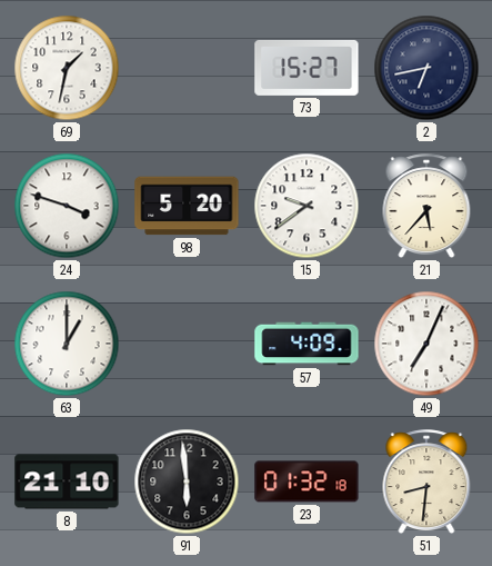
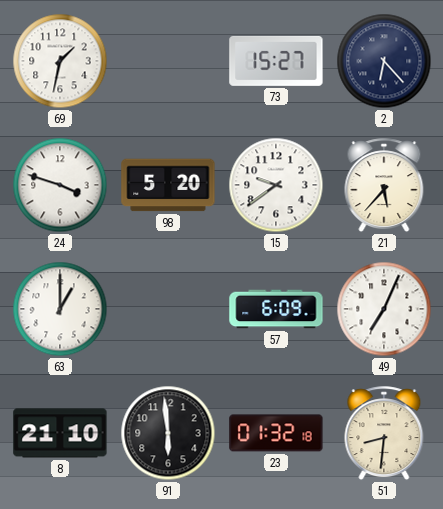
2: 6:43 -> 6:23 (384, 61)
57: 4:09 -> 6:09 (276, 309)
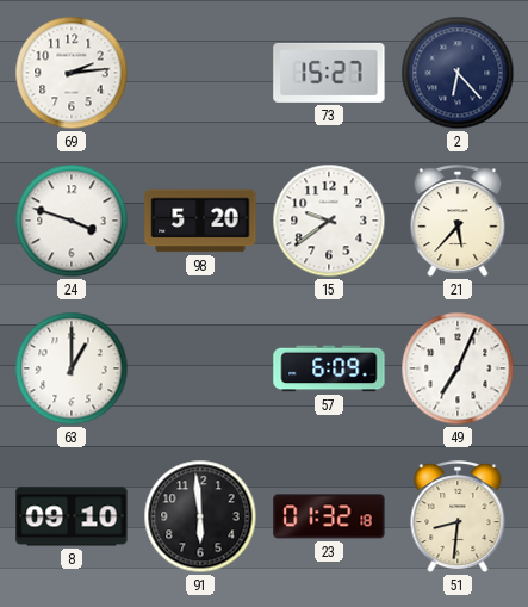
69: 1:32 -> 2:14 (72, 73)
8: 21:10 -> 09:10 (72, 516)
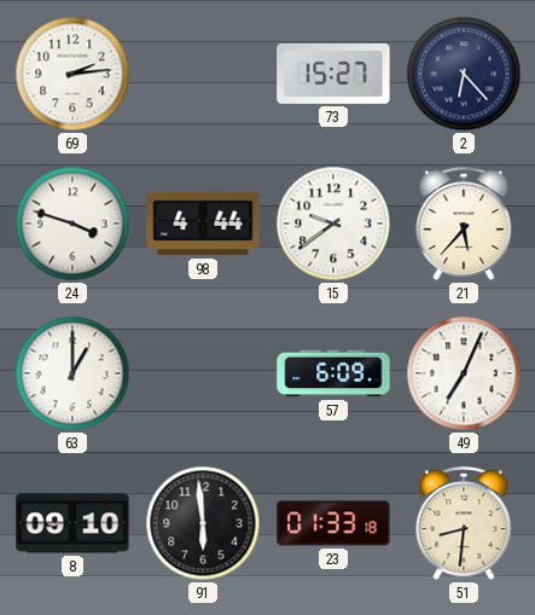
98: 5:20 -> 4:44 (203, 224)
23: 01:32 -> 01:33 (333, 523)
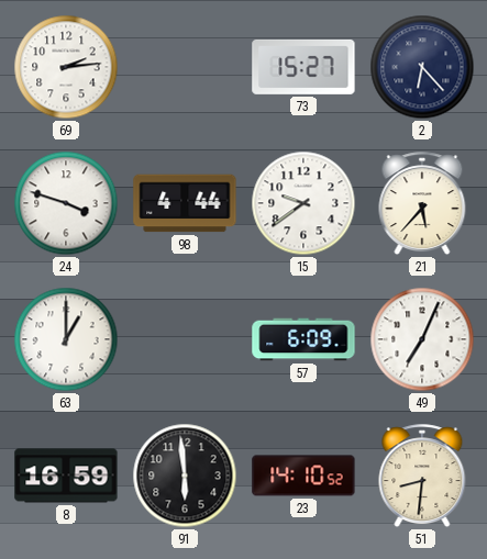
8: 09:10 -> 16:59 (66, 476)
23: 01:33 -> 14:10 (303, 476)
